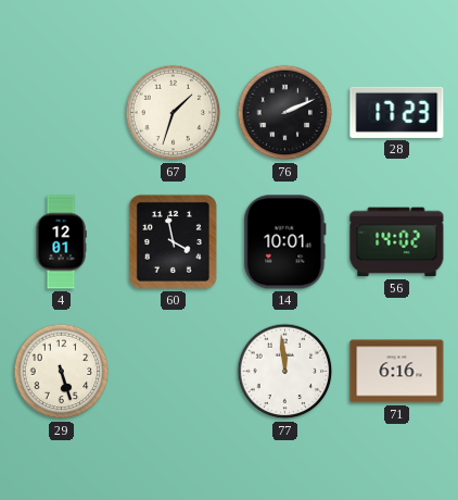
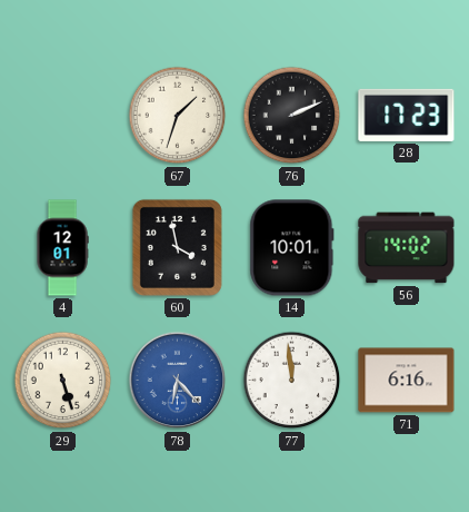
78: none -> 6:23 (178, 381)
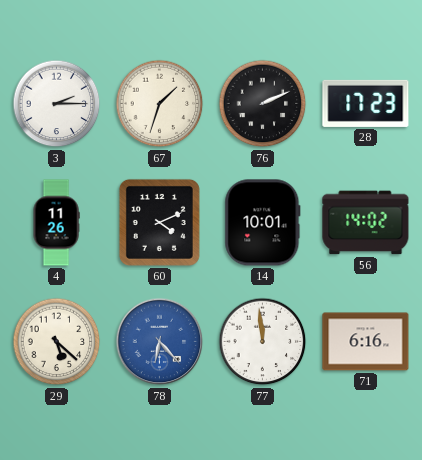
3: none -> 2:15 (57, 104)
4: 12:01 -> 11:26 (56, 223)
60: 3:58 -> 4:11 (159, 222)
29: 5:27 -> 5:22 (57, 342)
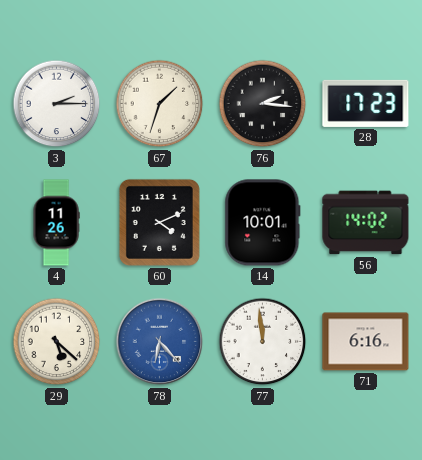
76: 2:11 -> 2:16 (263, 104)
